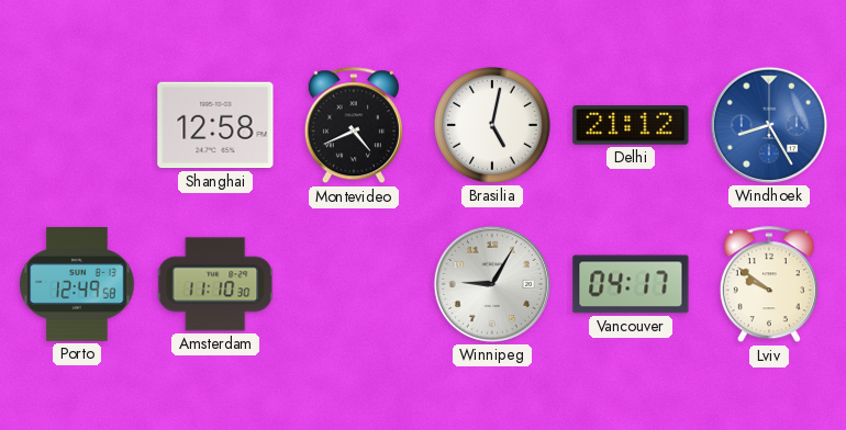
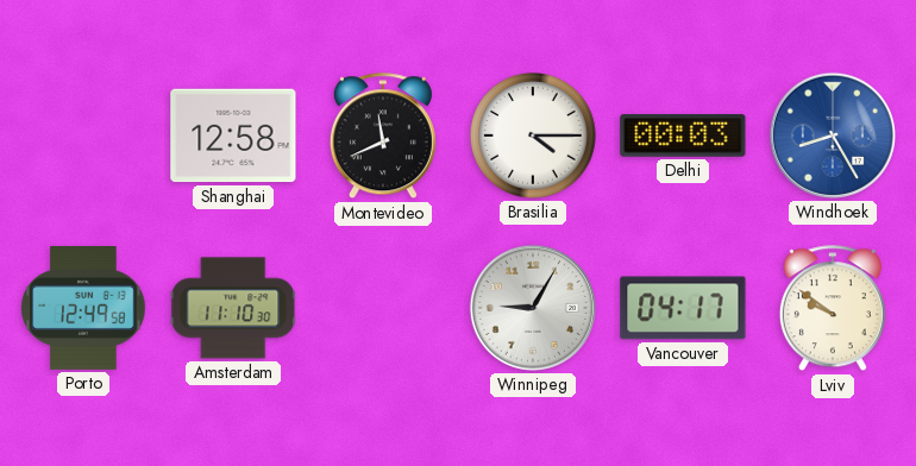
Montevideo: 4:41 -> 11:41 (383, 137)
Brasilia: 5:02 -> 4:15 (534, 137)
Delhi: 21:12 -> 00:03 (683, 137)
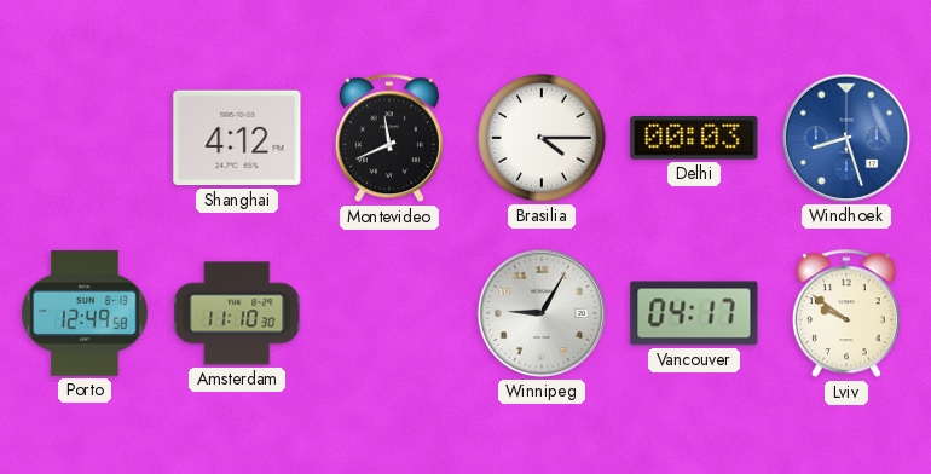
Shanghai: 12:58 -> 4:12 (237, 138)
Windhoek: 8:25 -> 8:27 (846, 138)
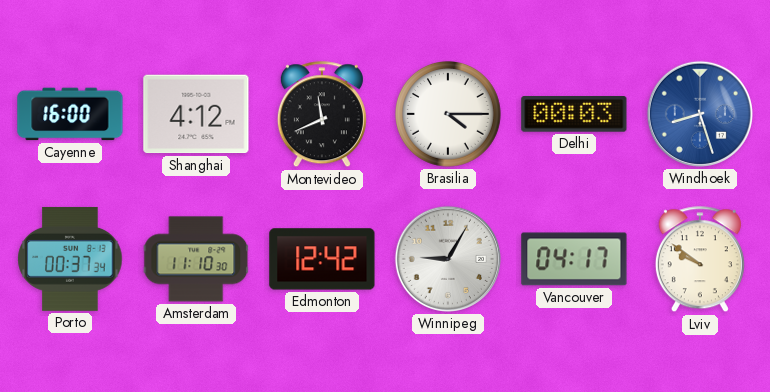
Cayenne: none -> 16:00 (70, 114)
Porto: 12:49 -> 00:37 (70, 259)
Edmonton: none -> 12:42 (322, 259)
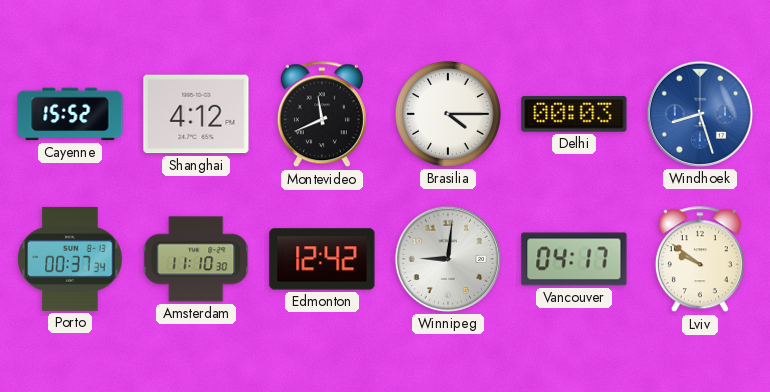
Cayenne: 16:00 -> 15:52 (70, 114)
Winnipeg: 9:05 -> 9:01 (448, 259)
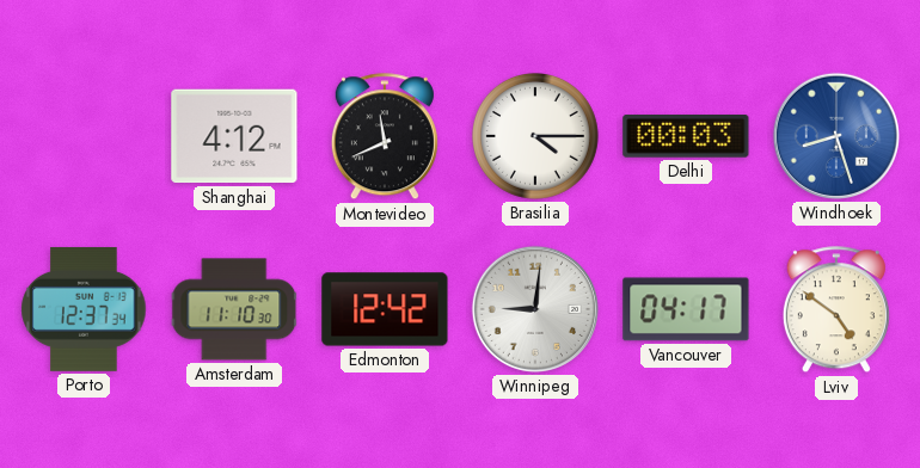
Cayenne: 15:52 -> none (70, 114)
Porto: 00:37 -> 12:37 (84, 309)
Lviv: 9:51 -> 4:51 (836, 310)
